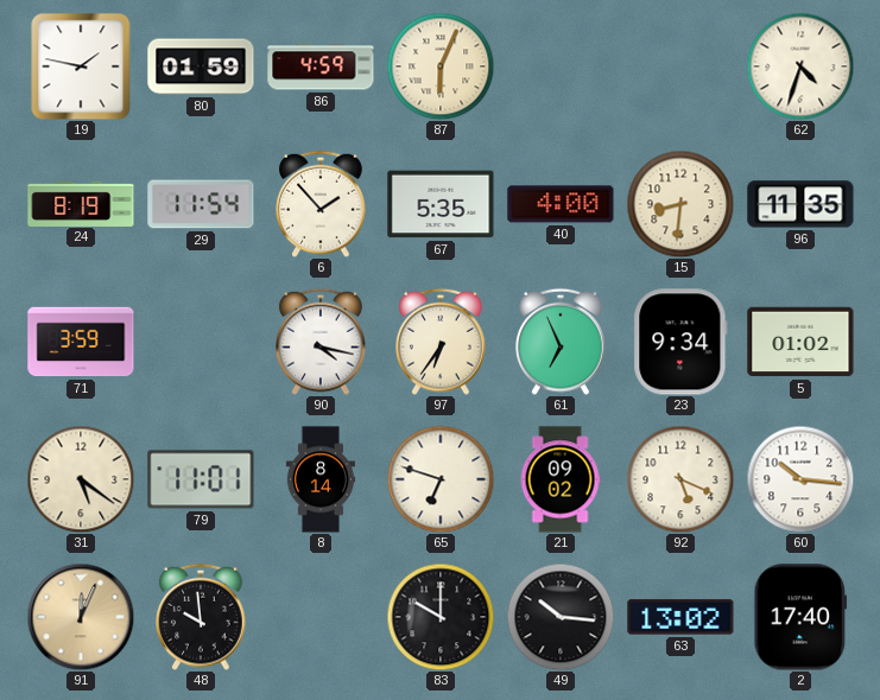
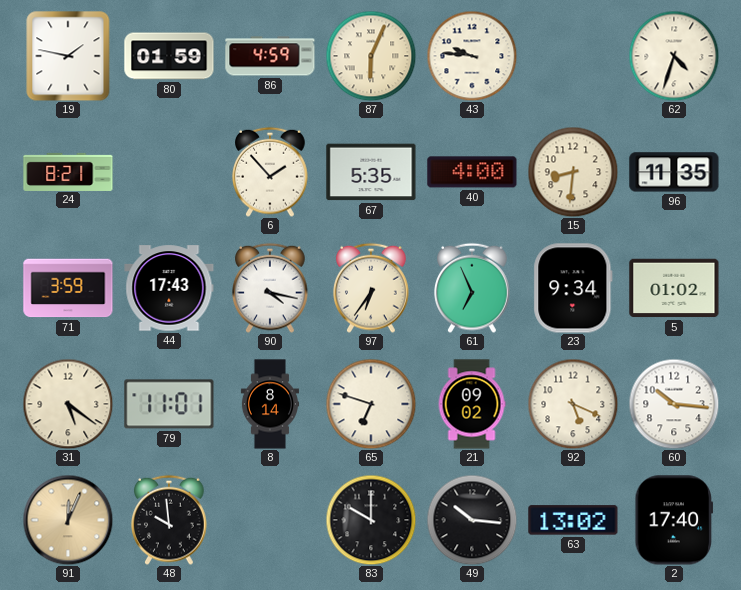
43: none -> 9:46 (472, 56)
24: 8:19 -> 8:21 (68, 171)
29: 11:54 -> none (201, 204)
44: none -> 17:43 (169, 288)
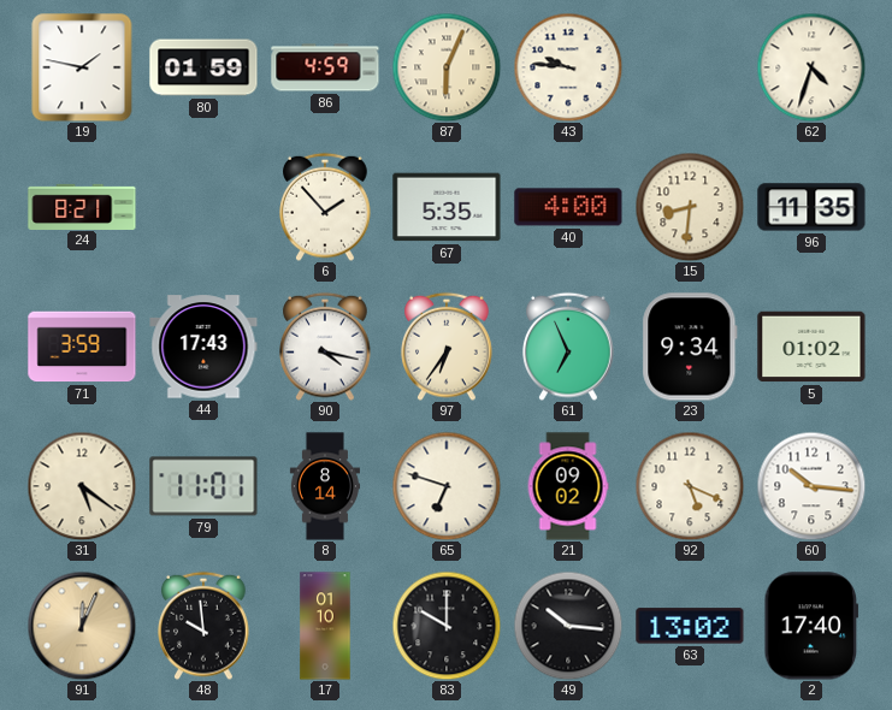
17: none -> 01:10 (325, 626)
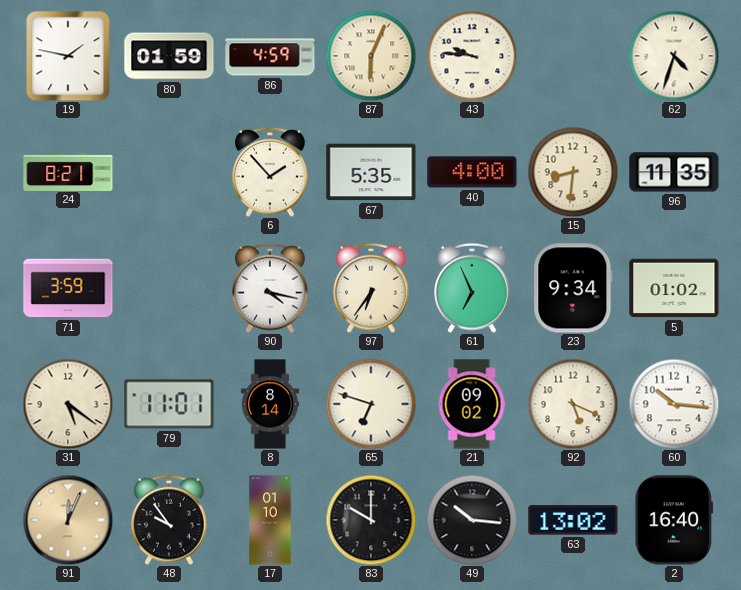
44: 17:43 -> none (203, 347)
48: 9:59 -> 9:54 (169, 520)
2: 17:40 -> 16:40 (674, 520)
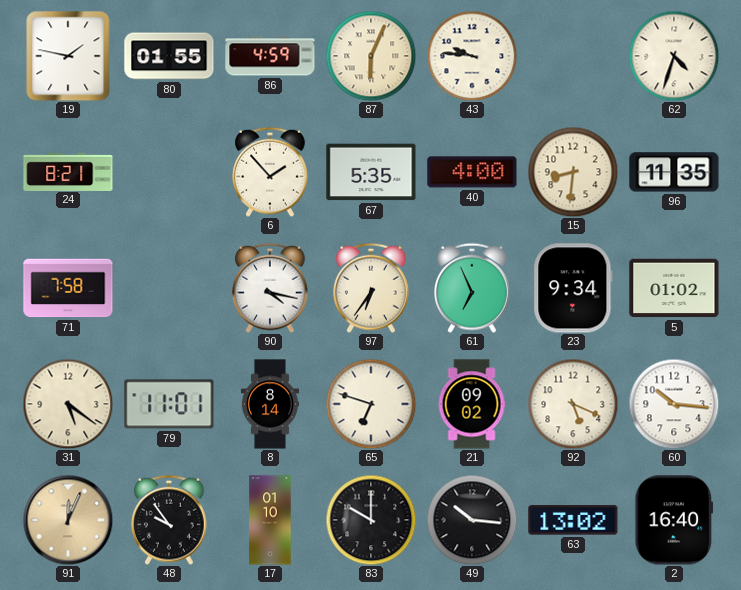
80: 01:59 -> 01:55 (169, 56)
71: 3:59 -> 7:58 (68, 288)
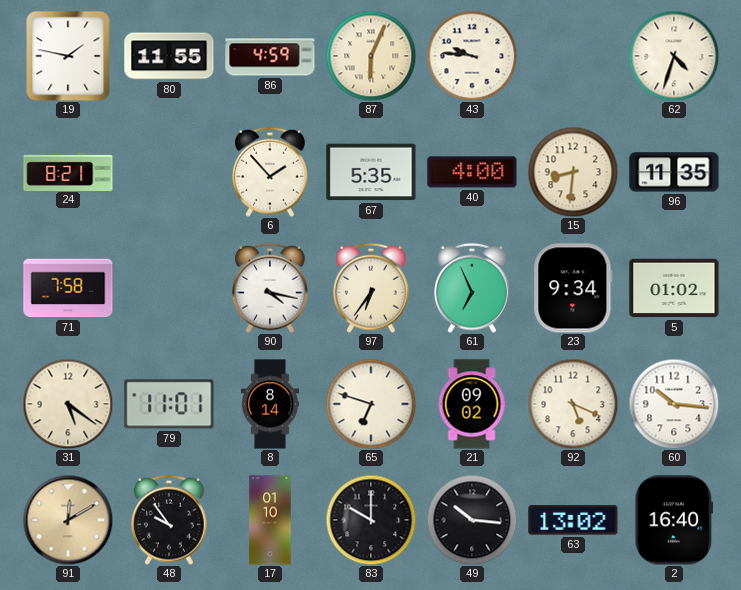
80: 01:55 -> 11:55 (169, 56)
91: 12:04 -> 12:10 (68, 520)
